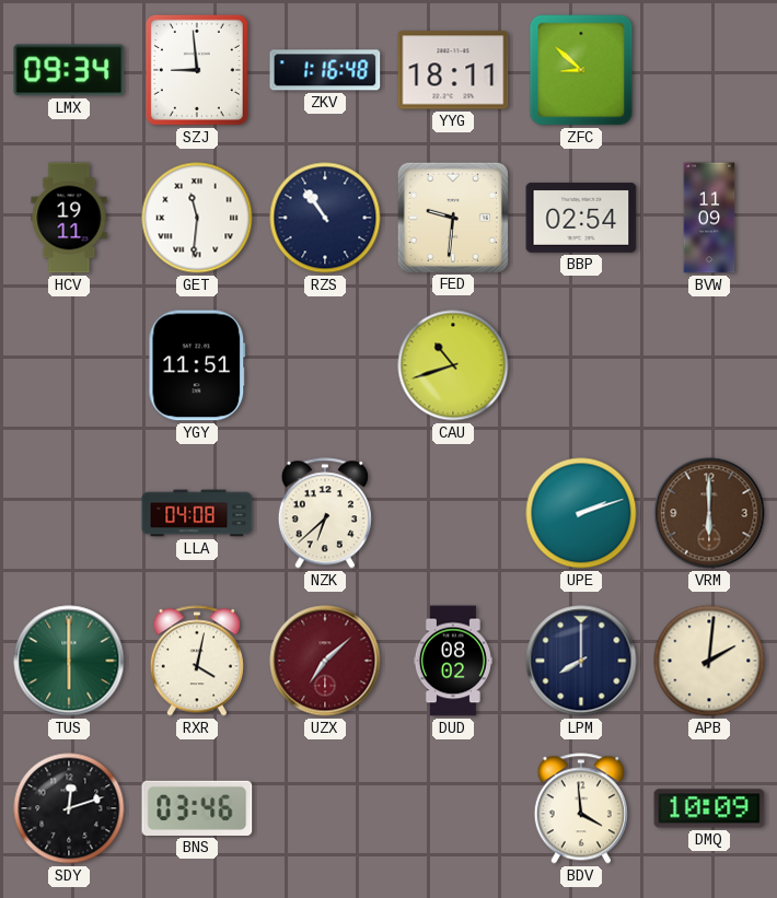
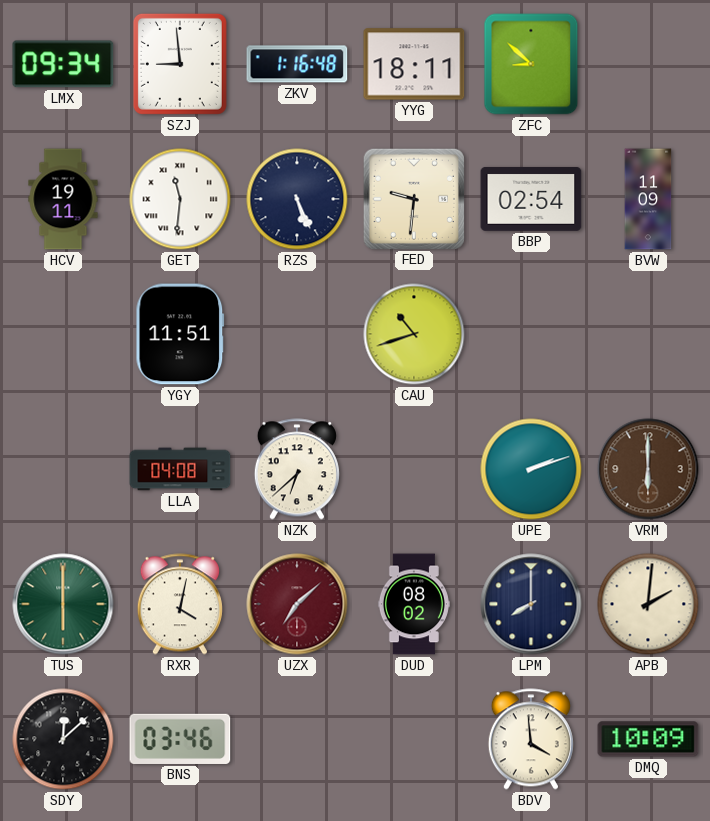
RZS: 10:54 -> 5:26 (297, 199)
SDY: 12:12 -> 12:08 (63, 739)
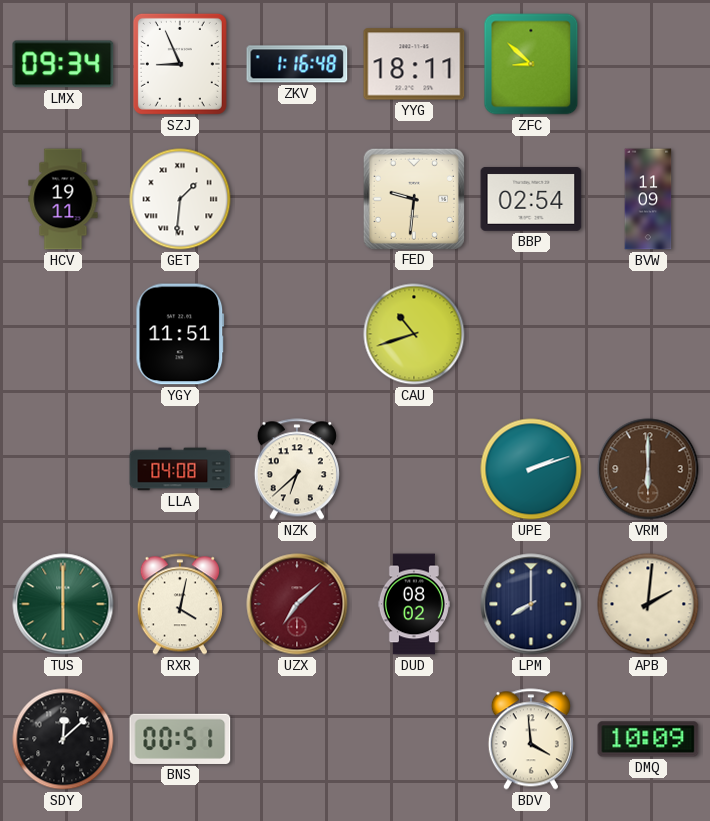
SZJ: 8:59 -> 8:56 (180, 64)
GET: 11:31 -> 1:31 (180, 199)
RZS: 5:26 -> none (297, 199)
BNS: 03:46 -> 00:51 (180, 739)
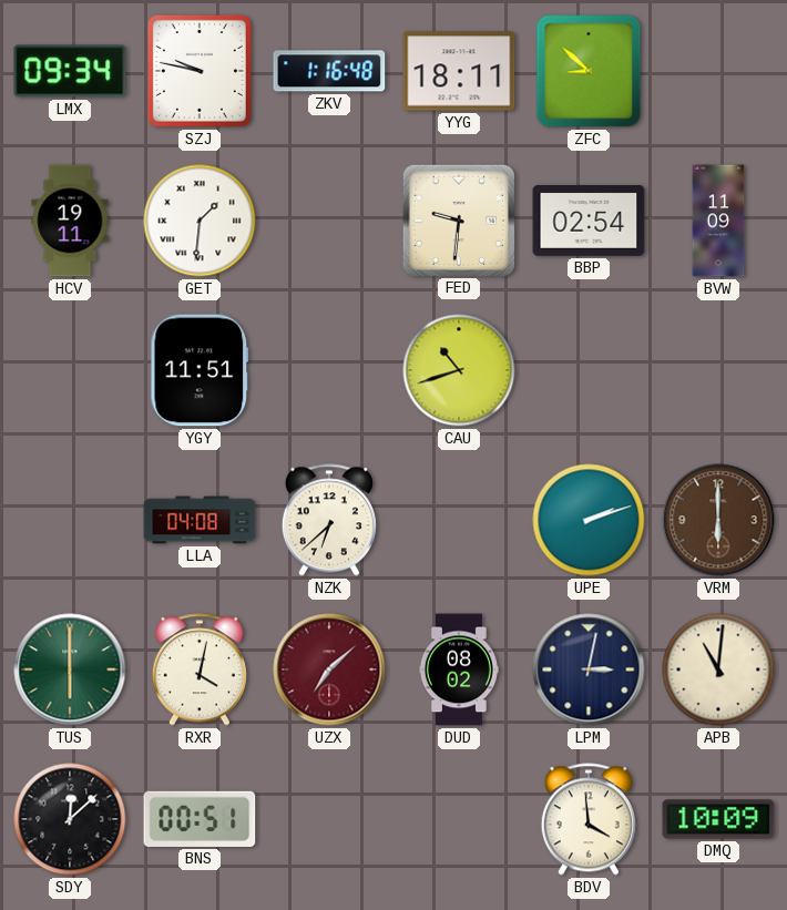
SZJ: 8:56 -> 9:47 (200, 71)
LPM: 8:00 -> 3:02 (589, 669)
APB: 2:01 -> 11:01 (718, 669)
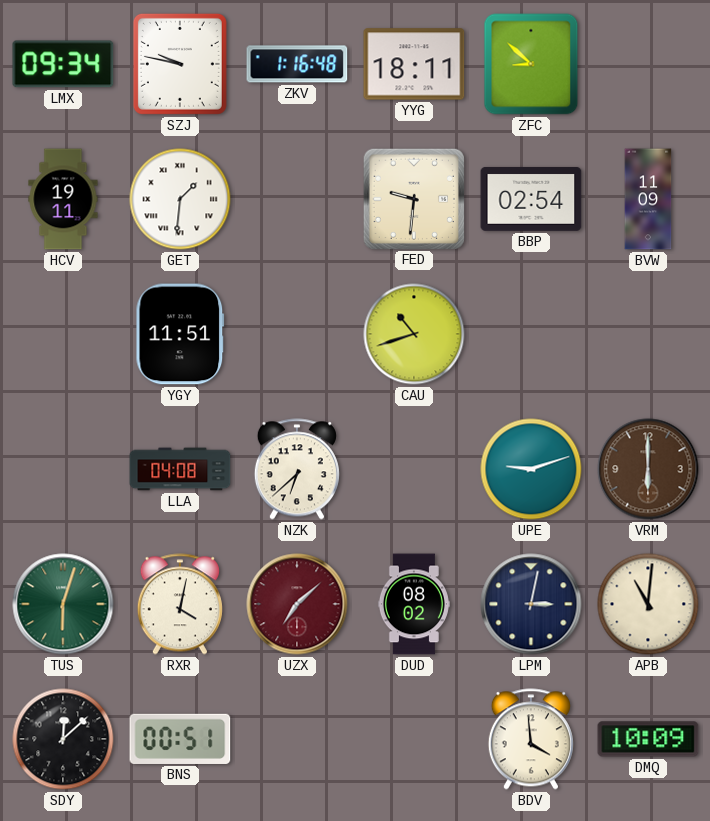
UPE: 2:12 -> 9:12 (531, 469)
TUS: 6:00 -> 6:03 (63, 604)
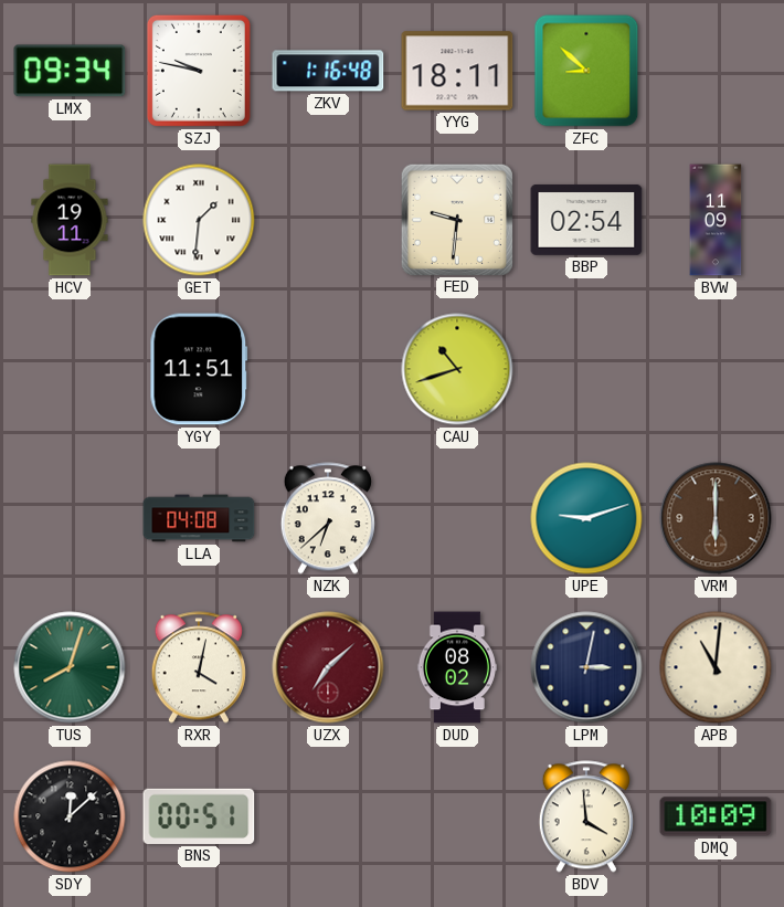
TUS: 6:03 -> 8:03 (70, 667)
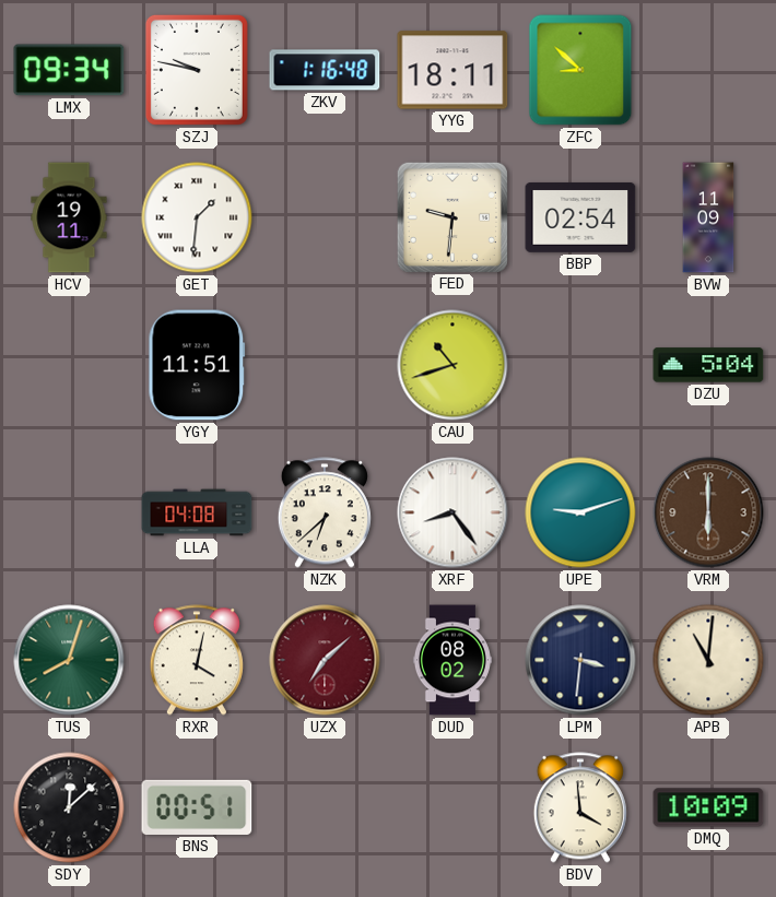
DZU: none -> 5:04 (708, 365)
XRF: none -> 8:24 (452, 512)
LPM: 3:02 -> 3:31 (580, 660)
